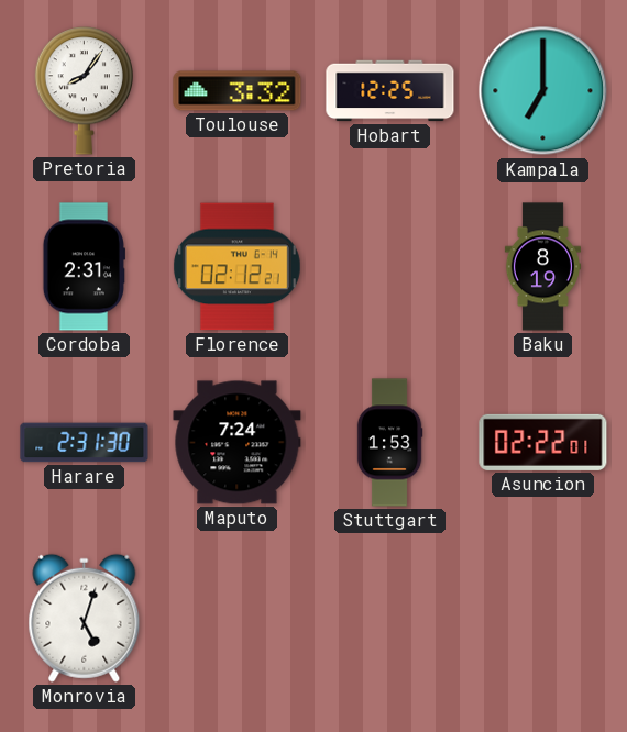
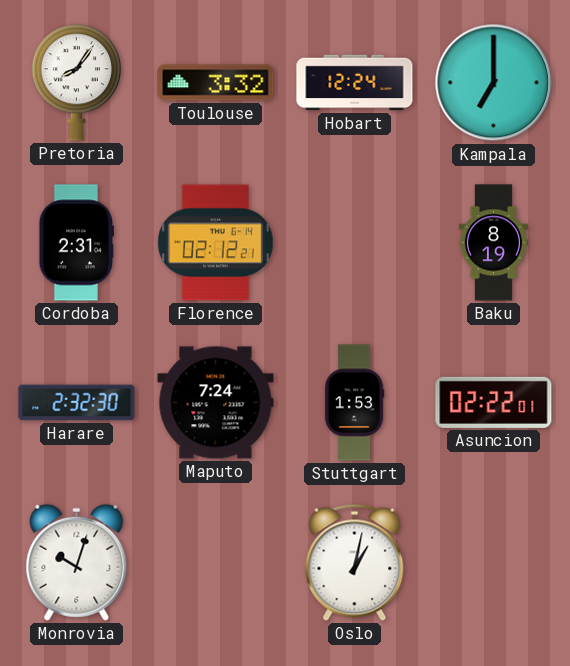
Hobart: 12:25 -> 12:24 (355, 83)
Harare: 2:31 -> 2:32 (77, 403)
Monrovia: 5:03 -> 10:03 (77, 562)
Oslo: none -> 1:02 (355, 562)
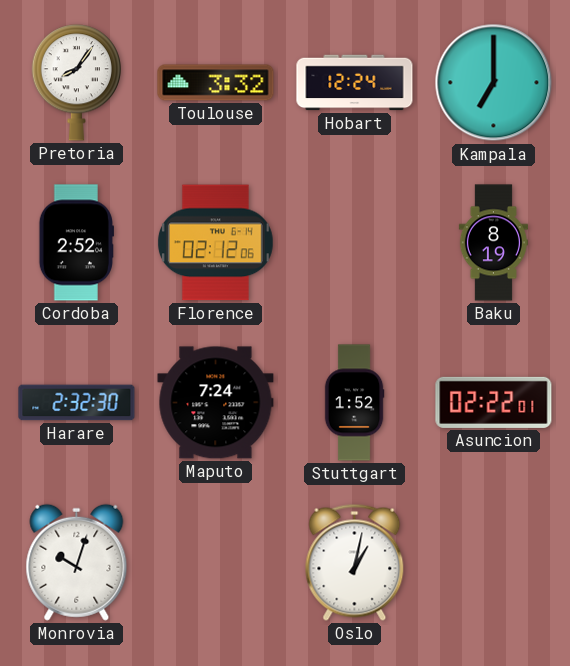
Cordoba: 2:31 -> 2:52 (76, 243)
Florence: 02:12:21 -> 02:12:06 (215, 243)
Stuttgart: 1:53 -> 1:52 (354, 403)
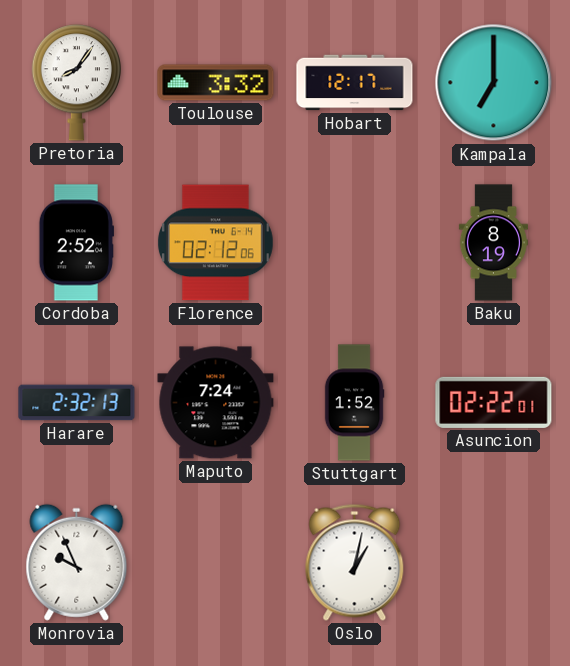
Hobart: 12:24 -> 12:17 (355, 83)
Harare: 2:32:30 -> 2:32:13 (77, 403)
Monrovia: 10:03 -> 9:56 (77, 562)
